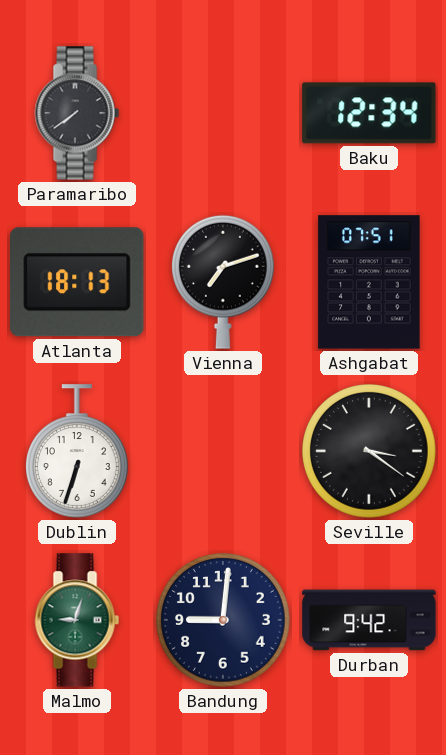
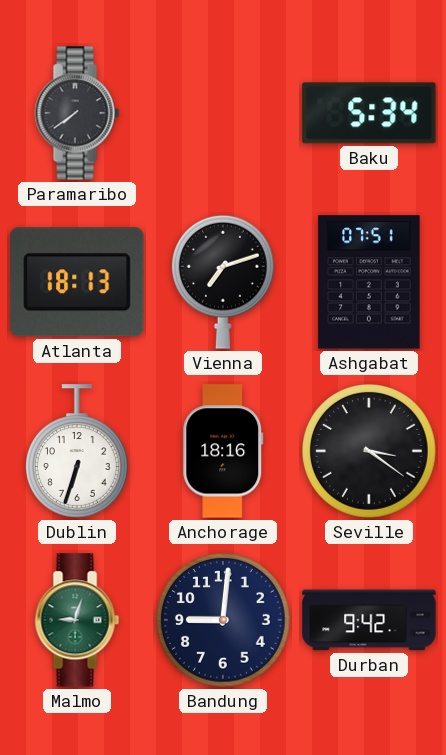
Baku: 12:34 -> 5:34 (369, 113)
Anchorage: none -> 18:16 (223, 451)
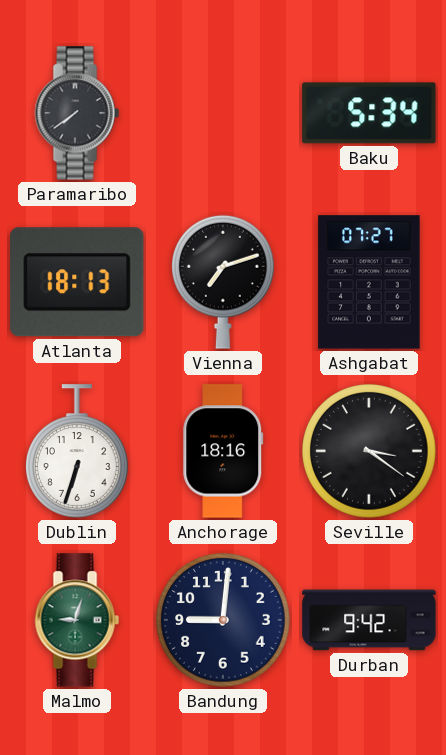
Ashgabat: 07:51 -> 07:27 (369, 282)
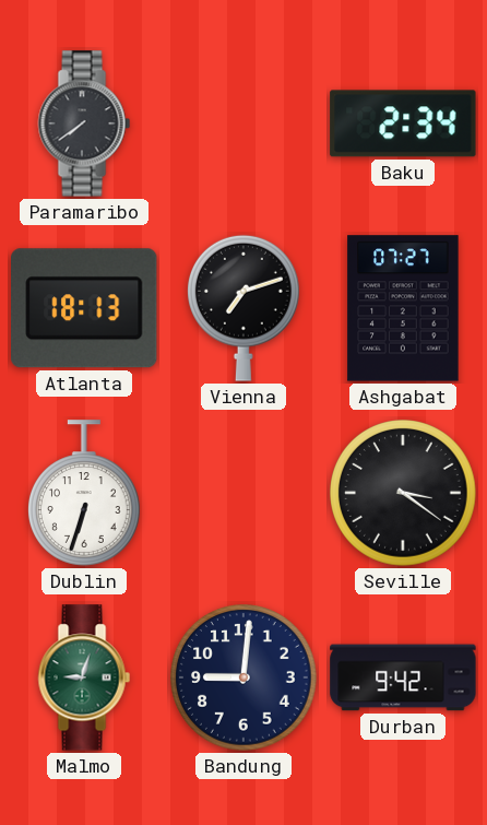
Baku: 5:34 -> 2:34 (403, 123)
Anchorage: 18:16 -> none (223, 451)
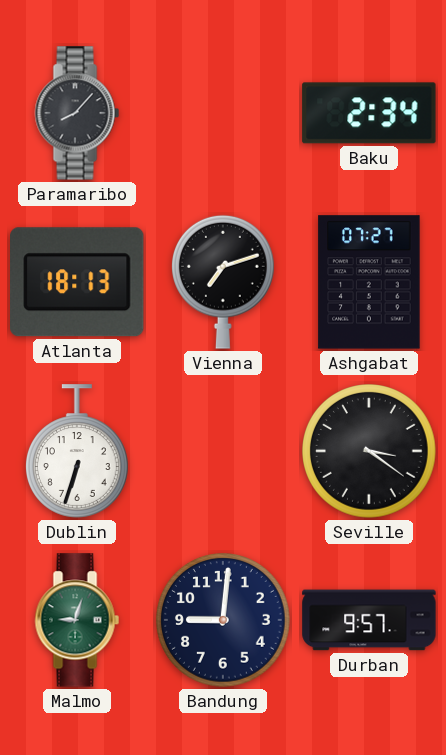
Paramaribo: 7:39 -> 8:07 (77, 113)
Durban: 9:42 -> 9:57 (369, 620)
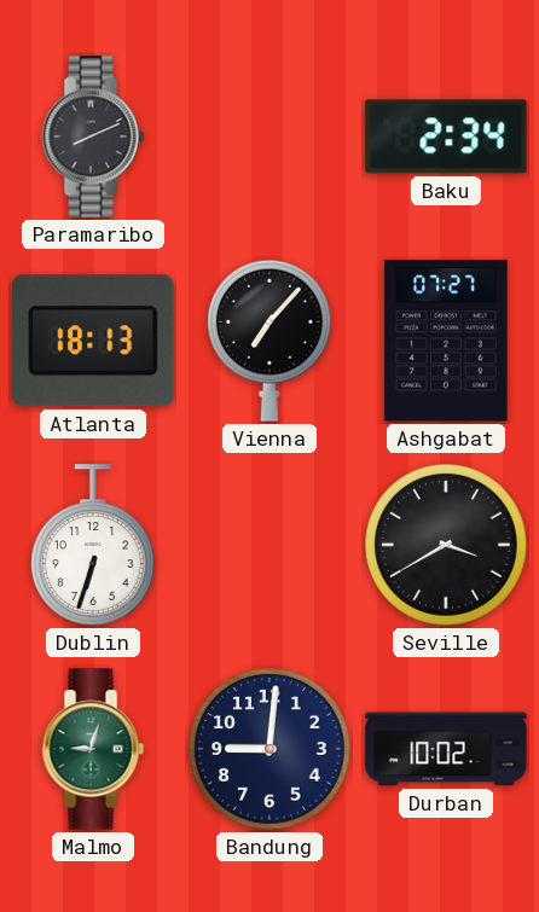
Paramaribo: 8:07 -> 8:11 (93, 136)
Vienna: 7:12 -> 7:07 (269, 341)
Seville: 3:21 -> 3:40 (447, 546)
Durban: 9:57 -> 10:02 (446, 749)
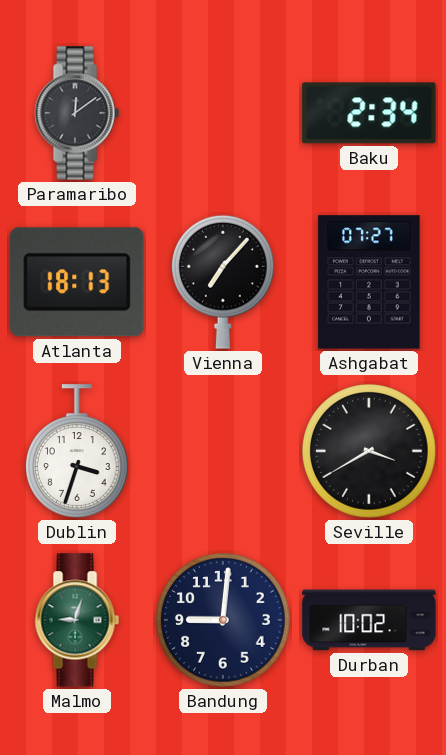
Paramaribo: 8:11 -> 12:09 (77, 113)
Dublin: 6:33 -> 3:33 (77, 451)
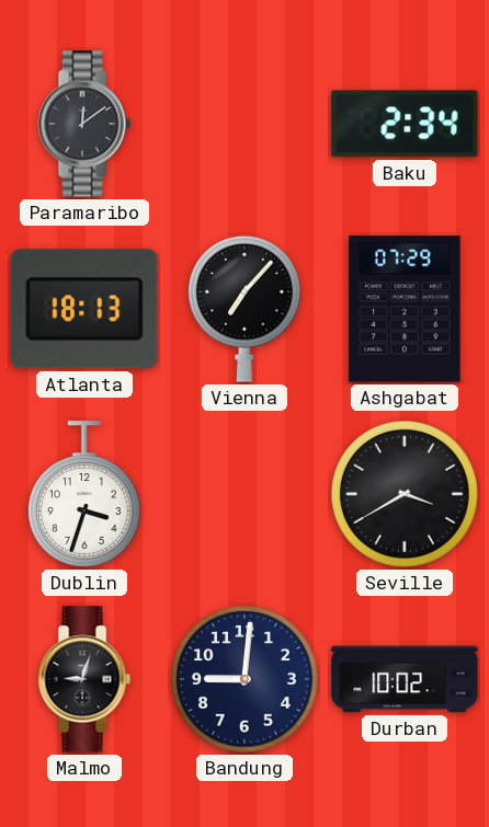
Ashgabat: 07:27 -> 07:29 (405, 309)
Malmo dial: green -> black (84, 679)
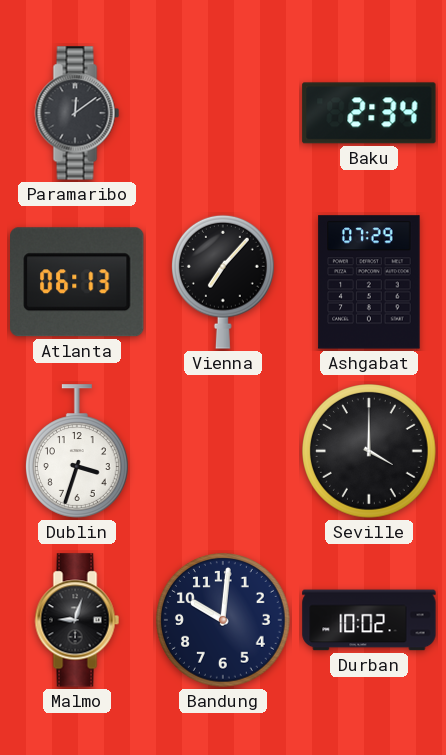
Atlanta: 18:13 -> 06:13 (77, 282)
Seville: 3:40 -> 4:00 (370, 452)
Bandung: 9:01 -> 10:01 (224, 621)
